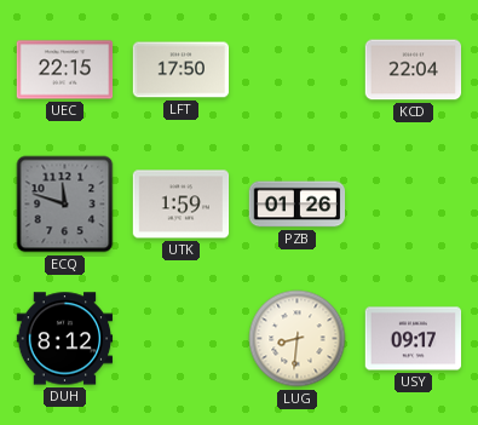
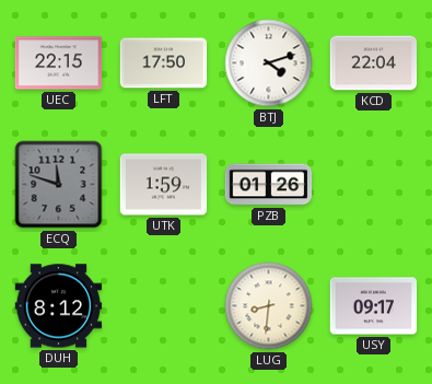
BTJ: none -> 4:12 (269, 63)
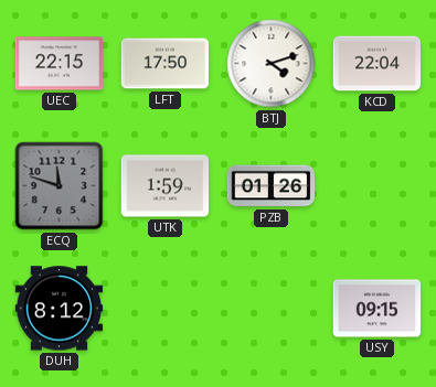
LUG: 8:31 -> none (269, 306)
USY: 09:17 -> 09:15 (377, 309)
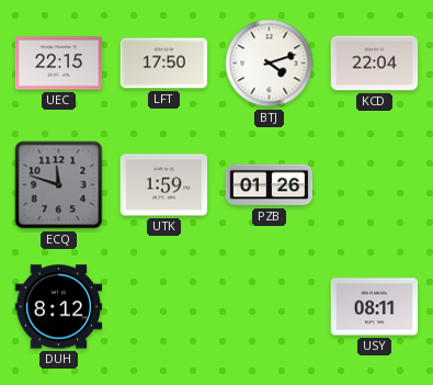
USY: 09:15 -> 08:11 (375, 307)
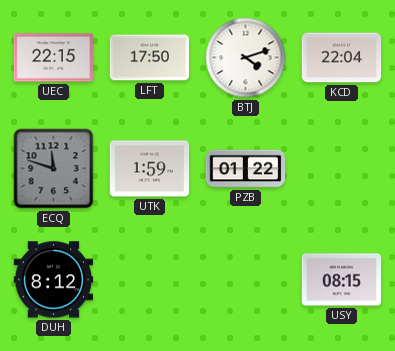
PZB: 01:26 -> 01:22 (246, 169)
USY: 08:11 -> 08:15 (342, 280)
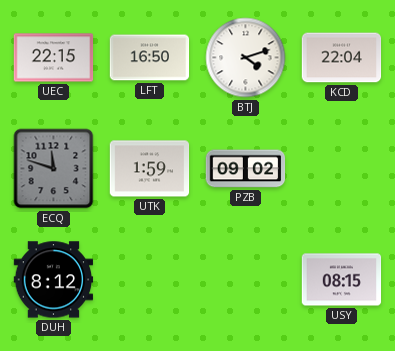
LFT: 17:50 -> 16:50 (150, 58)
PZB: 01:22 -> 09:02 (246, 169)
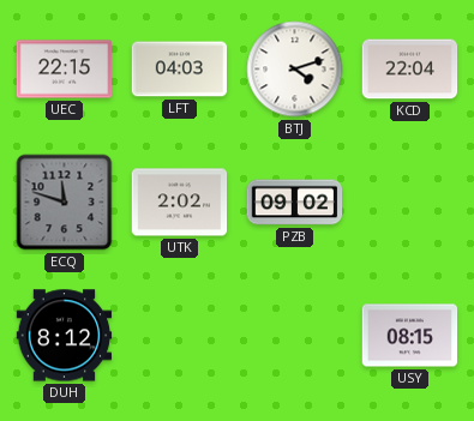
LFT: 16:50 -> 04:03 (180, 70)
UTK: 1:59 -> 2:02 (180, 203)
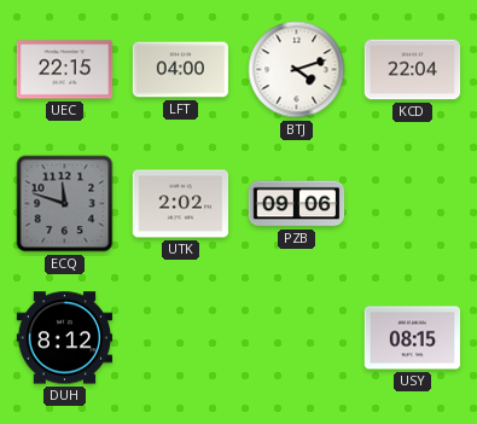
LFT: 04:03 -> 04:00 (181, 70)
PZB: 09:02 -> 09:06 (297, 204)
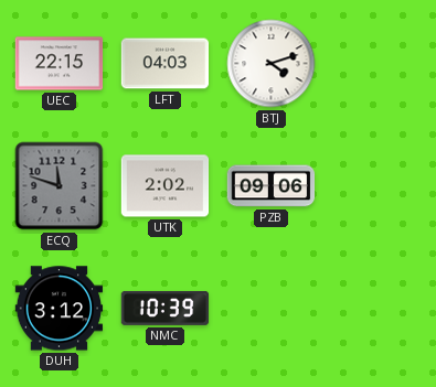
LFT: 04:00 -> 04:03 (166, 64)
KCD: 22:04 -> none (413, 70)
DUH: 8:12 -> 3:12 (60, 309)
NMC: none -> 10:39 (166, 308)
USY: 08:15 -> none (413, 338)
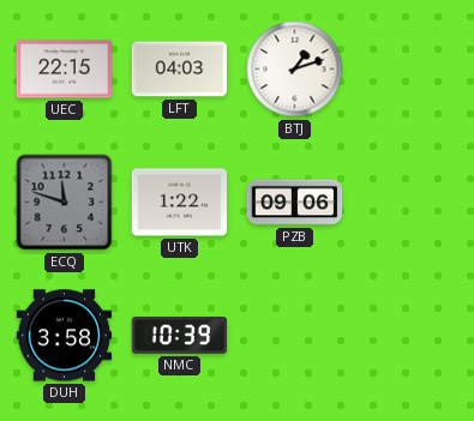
BTJ: 4:12 -> 1:12 (295, 70)
UTK: 2:02 -> 1:22 (180, 203)
DUH: 3:12 -> 3:58 (65, 336)
